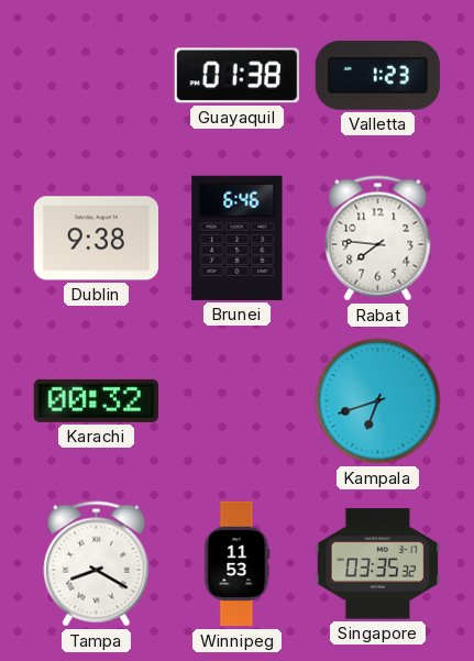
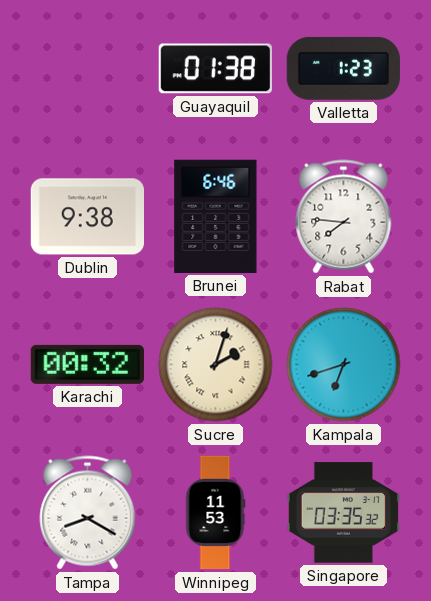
Sucre: none -> 2:03 (216, 365)
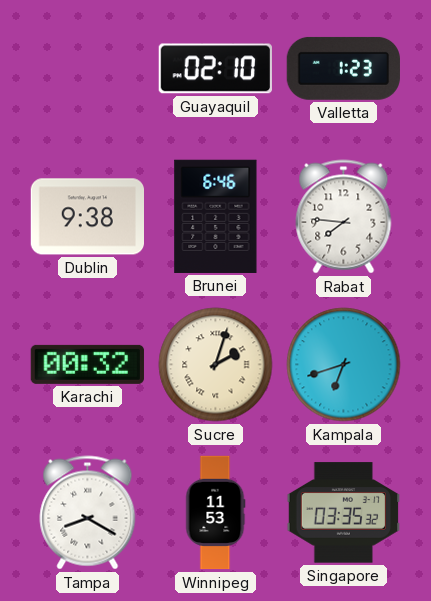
Guayaquil: 01:38 -> 02:10 (215, 69)
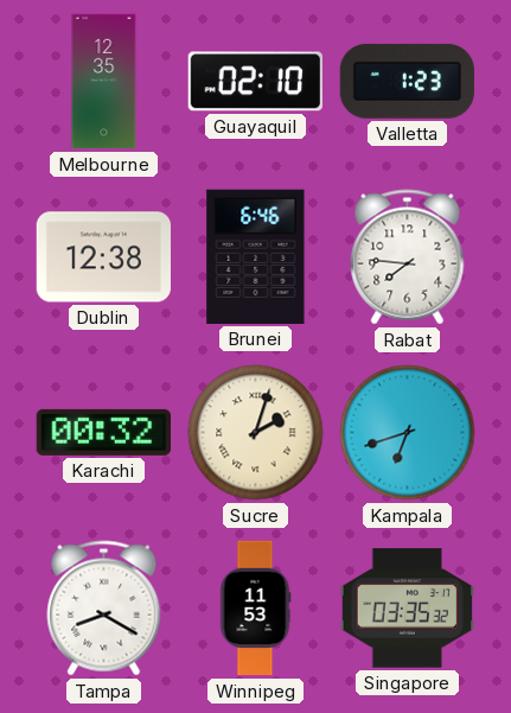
Melbourne: none -> 12:35 (104, 82)
Dublin: 9:38 -> 12:38 (103, 257)
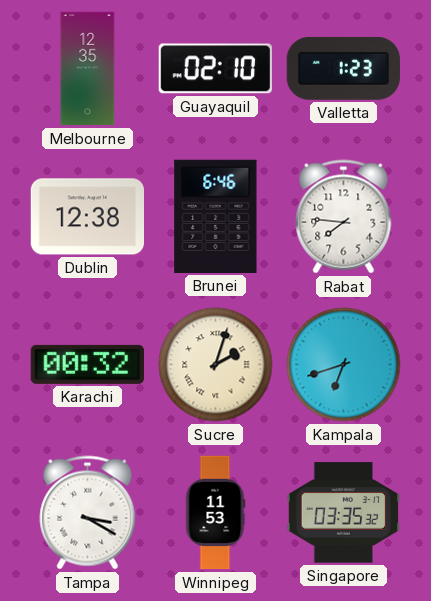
Tampa: 8:20 -> 3:20 (88, 513)
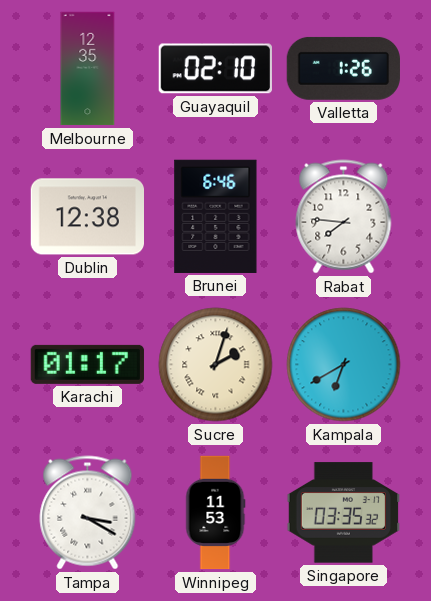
Valletta: 1:23 -> 1:26 (343, 68)
Karachi: 00:32 -> 01:17 (87, 364)
Kampala: 6:42 -> 6:40 (344, 365)
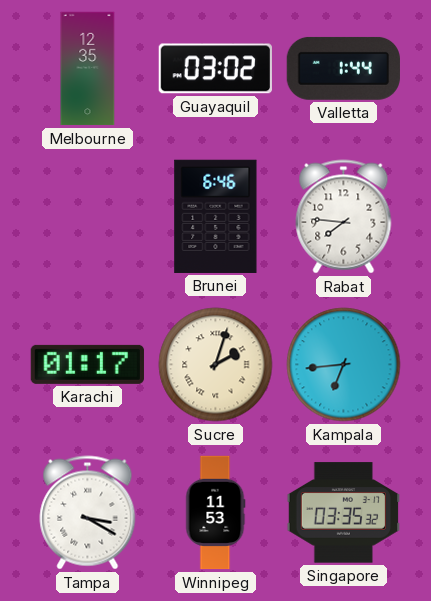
Guayaquil: 02:10 -> 03:02 (215, 69)
Valletta: 1:26 -> 1:44 (343, 68)
Dublin: 12:38 -> none (87, 217)
Kampala: 6:40 -> 6:44 (344, 365)
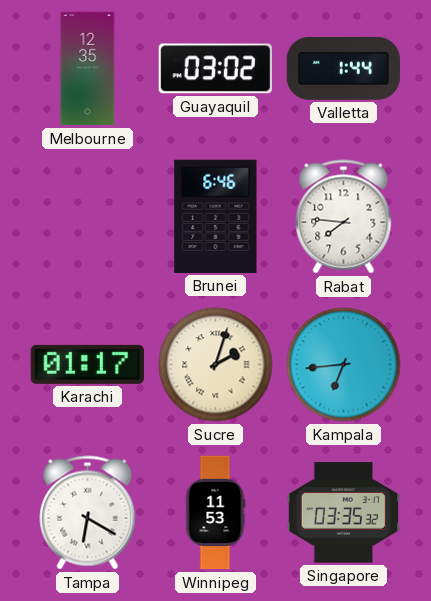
Tampa: 3:20 -> 6:20 (88, 513)
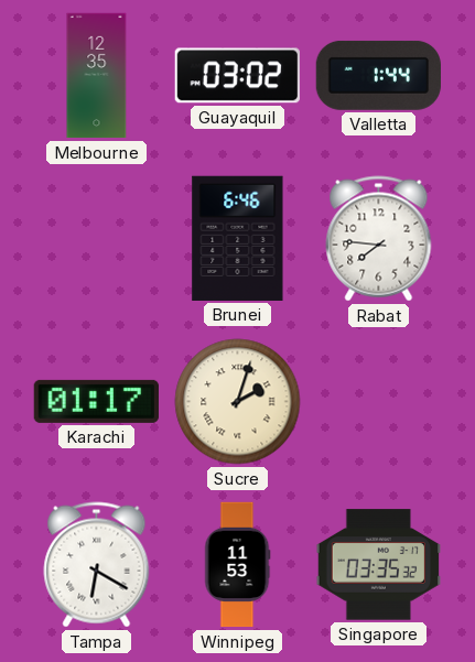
Kampala: 6:44 -> none (344, 365)
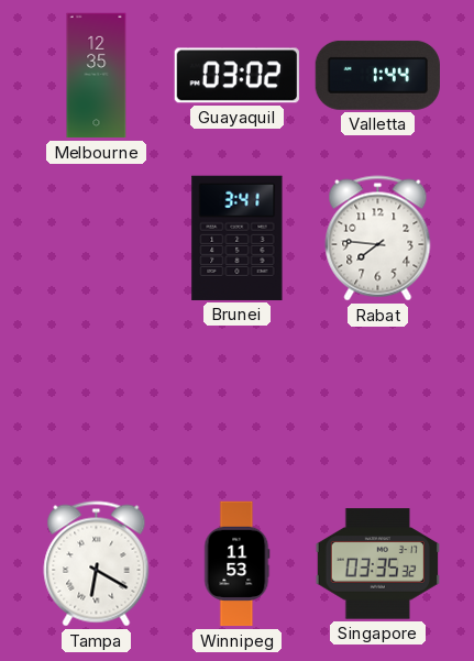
Brunei: 6:46 -> 3:41 (238, 238)
Karachi: 01:17 -> none (96, 401)
Sucre: 2:03 -> none (238, 402)
